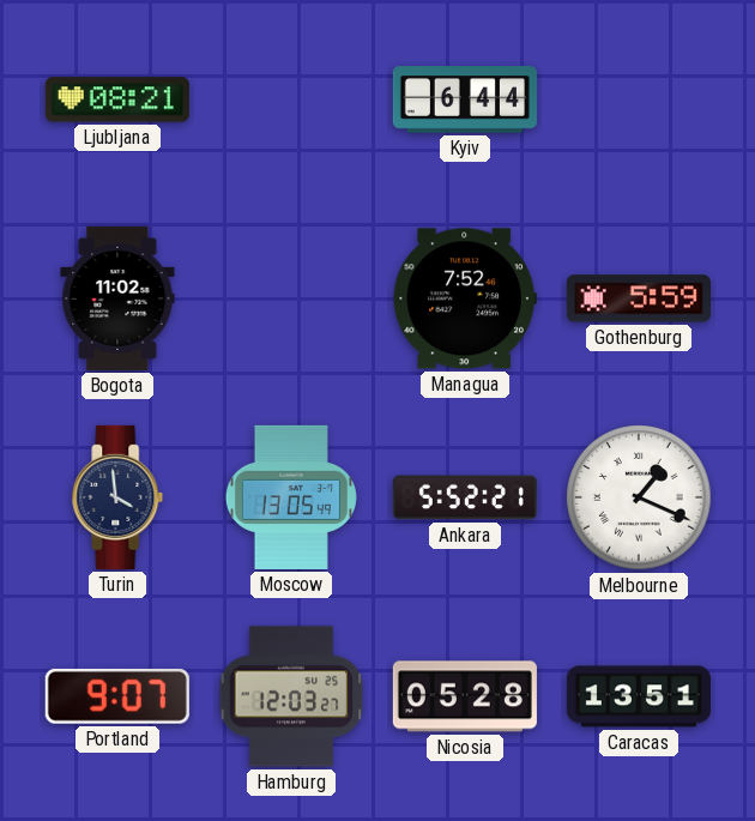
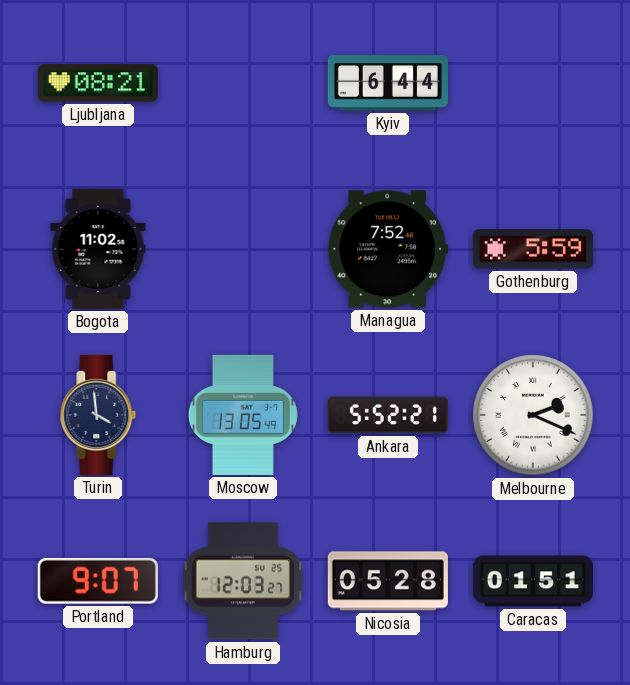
Melbourne: 1:19 -> 2:19 (533, 415)
Caracas: 13:51 -> 01:51 (533, 581)
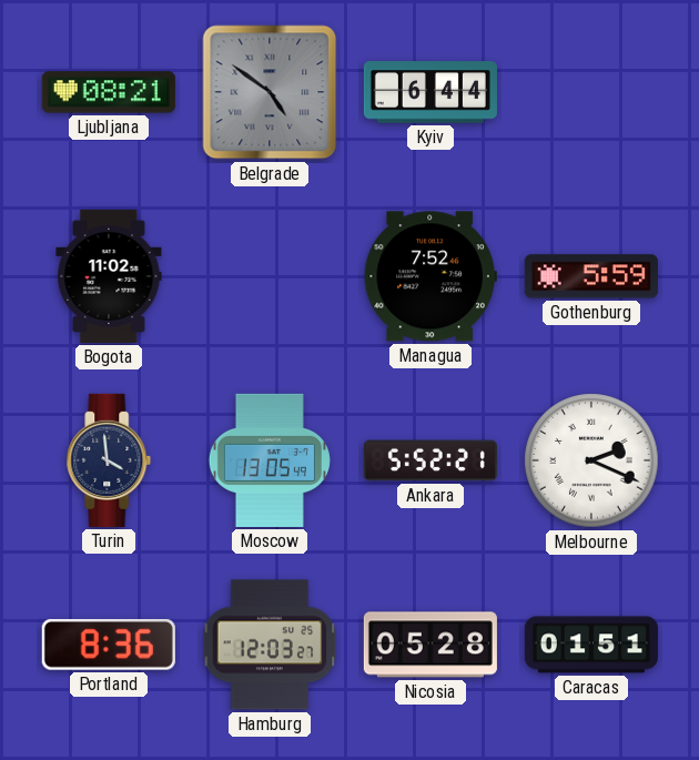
Belgrade: none -> 4:51 (270, 92)
Portland: 9:07 -> 8:36 (109, 645)
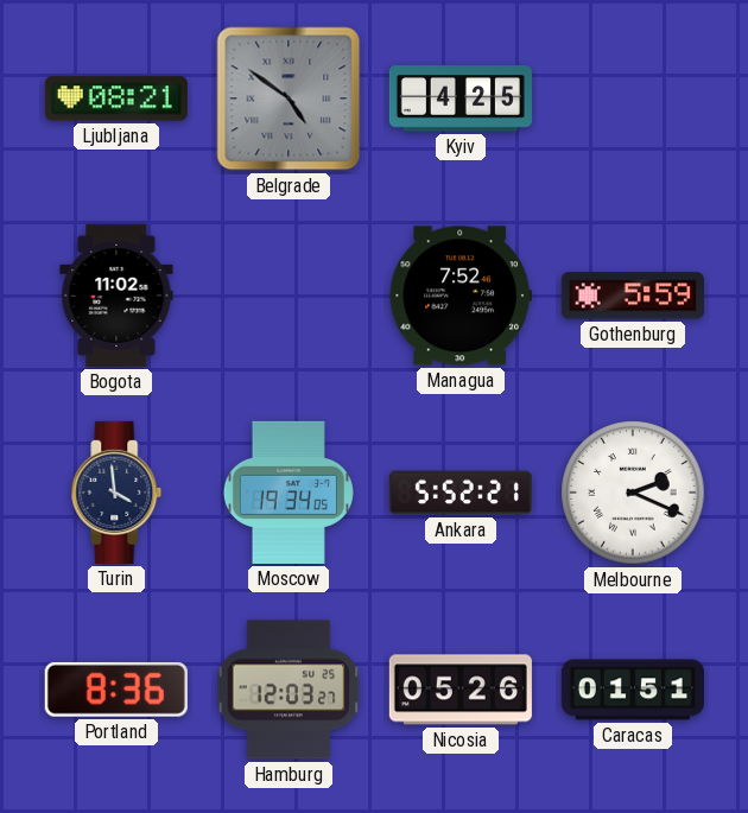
Kyiv: 6:44 -> 4:25 (461, 99)
Moscow: 13:05 -> 19:34 (289, 493)
Nicosia: 05:28 -> 05:26 (461, 690)
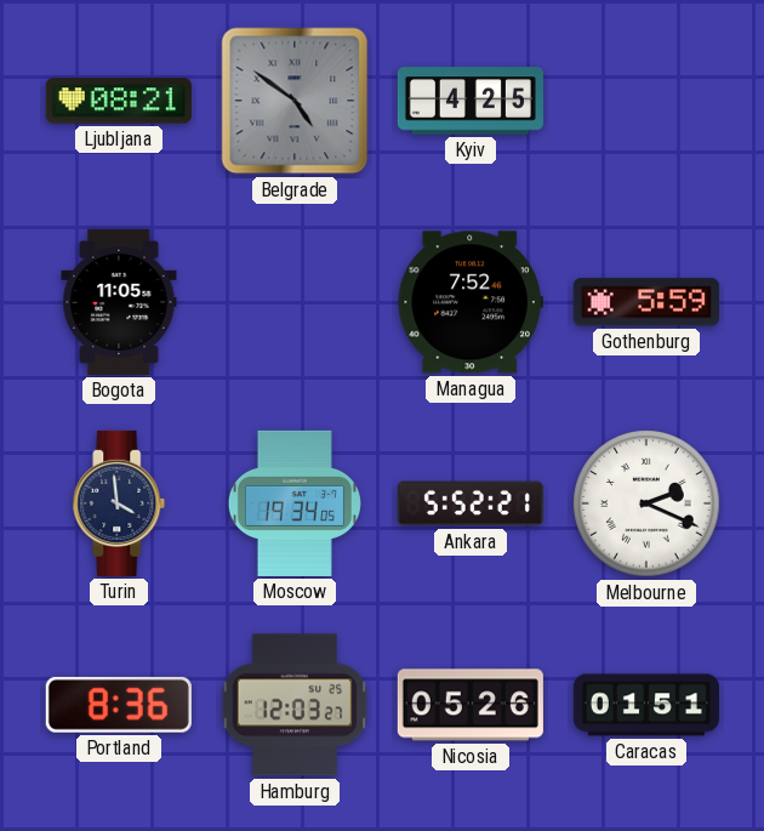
Bogota: 11:02 -> 11:05 (119, 302)
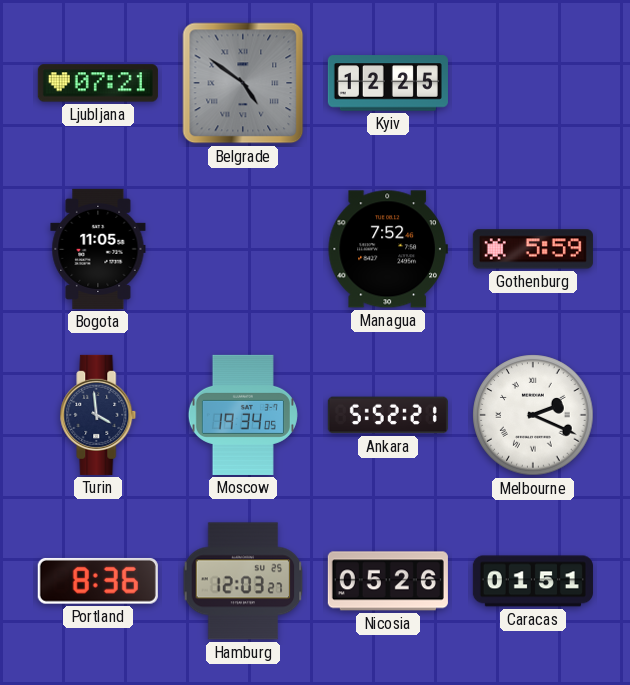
Ljubljana: 08:21 -> 07:21 (98, 83)
Kyiv: 4:25 -> 12:25 (388, 83)
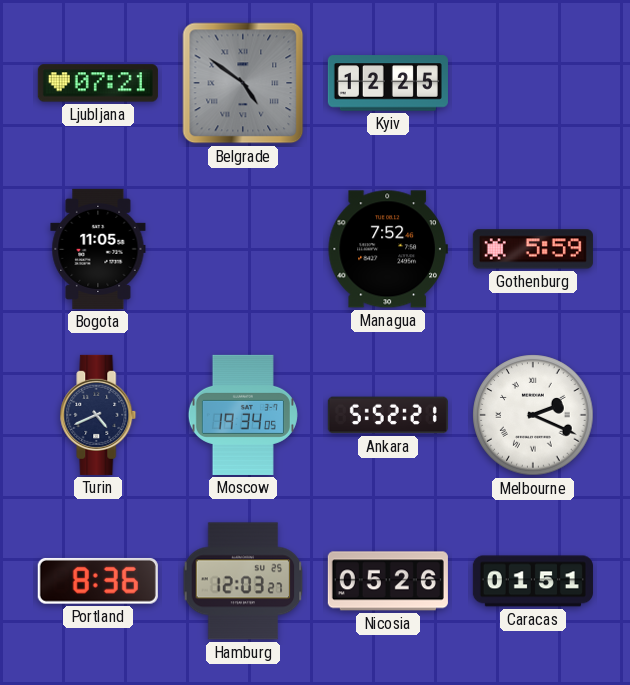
Turin: 3:59 -> 4:41 (98, 415)
